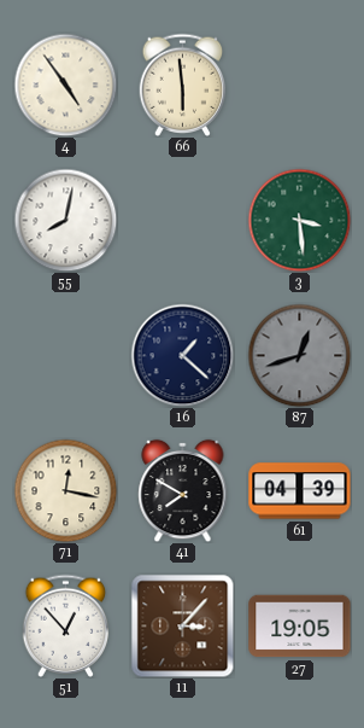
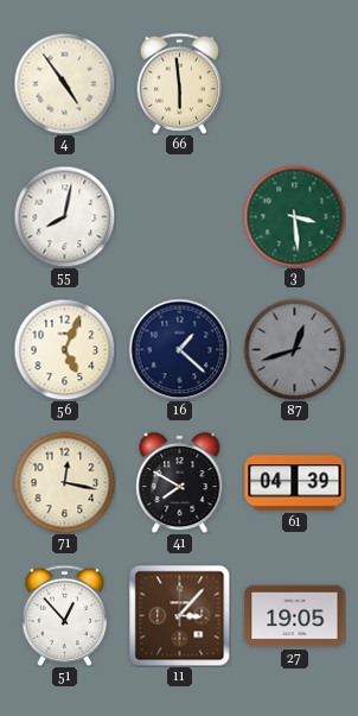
56: none -> 5:04 (64, 349)
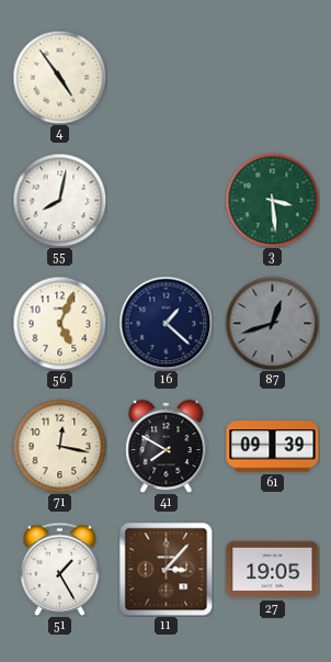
66: 5:59 -> none (180, 83)
61: 04:39 -> 09:39 (273, 447)
51: 12:53 -> 1:25 (60, 569)
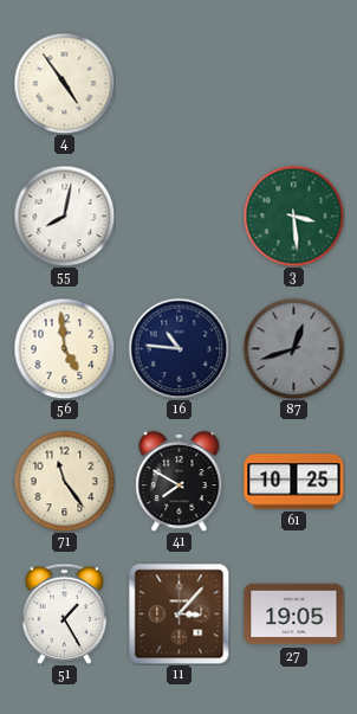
56: 5:04 -> 4:59 (64, 348)
16: 1:22 -> 10:46 (178, 348)
71: 12:17 -> 11:24 (64, 481)
61: 09:39 -> 10:25 (294, 482)
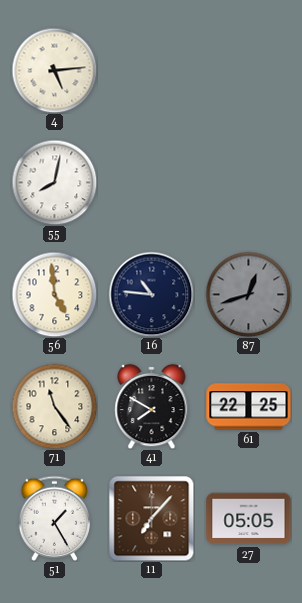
4: 4:54 -> 5:14 (54, 70)
3: 3:29 -> none (293, 216)
61: 10:25 -> 22:25 (249, 407)
11: 3:07 -> 7:07 (151, 518)
27: 19:05 -> 05:05 (249, 519)
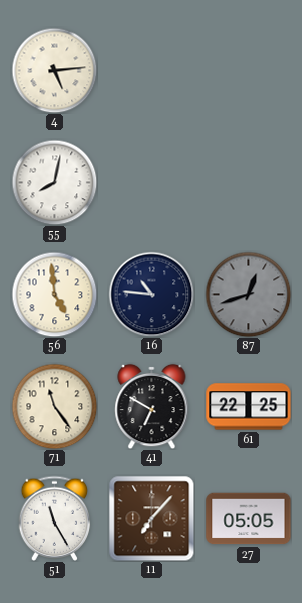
41: 7:50 -> 6:50 (152, 406)
51: 1:25 -> 11:25 (55, 518)
